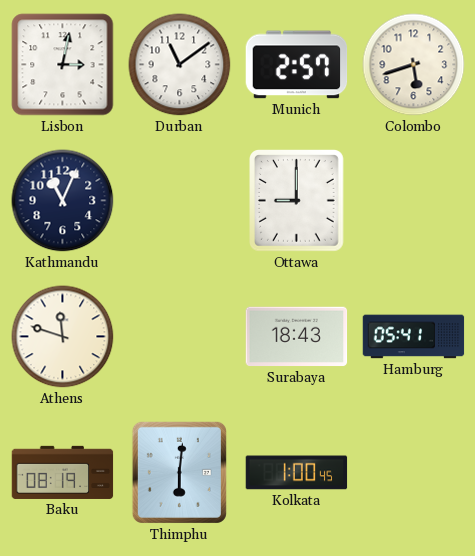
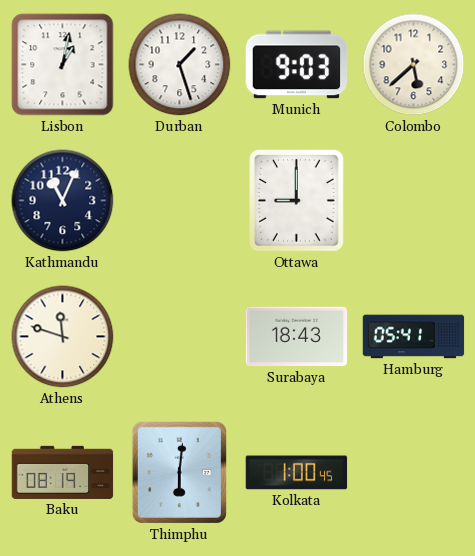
Lisbon: 3:02 -> 1:02 (63, 65)
Durban: 11:09 -> 1:27 (180, 65)
Munich: 2:57 -> 9:03 (297, 65)
Colombo: 5:42 -> 5:38 (414, 65)
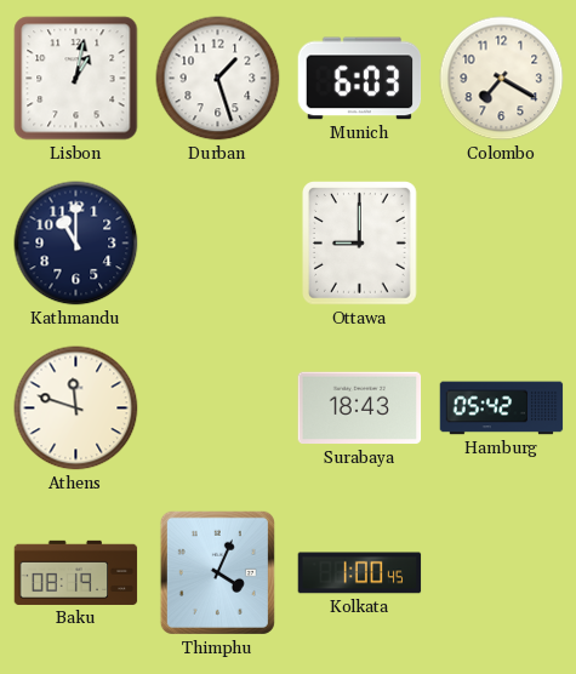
Munich: 9:03 -> 6:03 (360, 79)
Colombo: 5:38 -> 7:20 (502, 79)
Kathmandu: 11:04 -> 11:00 (76, 244)
Hamburg: 05:41 -> 05:42 (502, 409)
Thimphu: 6:01 -> 4:04 (217, 572)
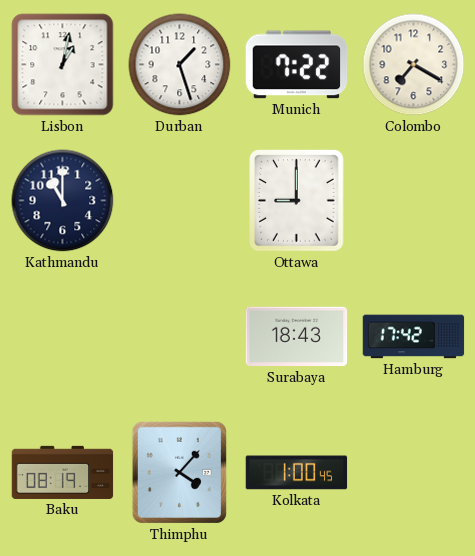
Munich: 6:03 -> 7:22 (297, 65)
Athens: 11:48 -> none (76, 409)
Hamburg: 05:42 -> 17:42 (414, 337)
Thimphu: 4:04 -> 4:07 (179, 472)
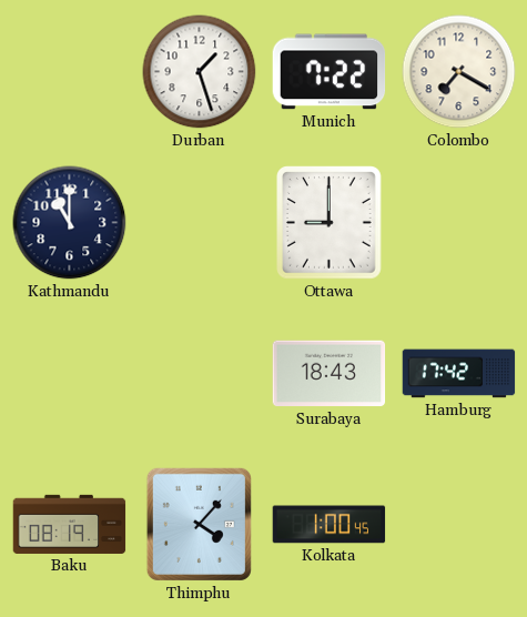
Lisbon: 1:02 -> none (63, 65)
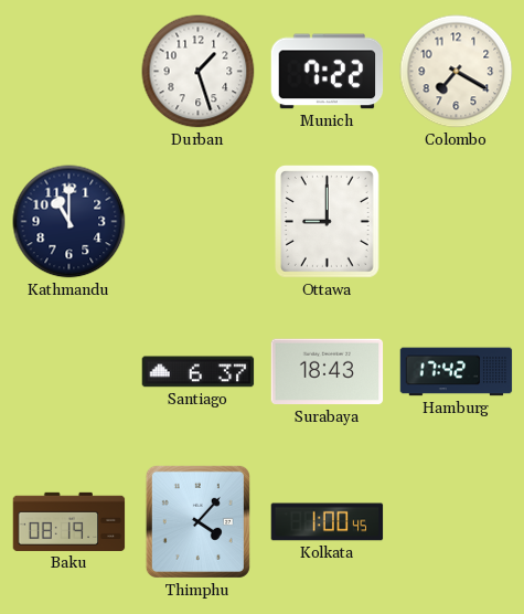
Santiago: none -> 6:37 (199, 372)
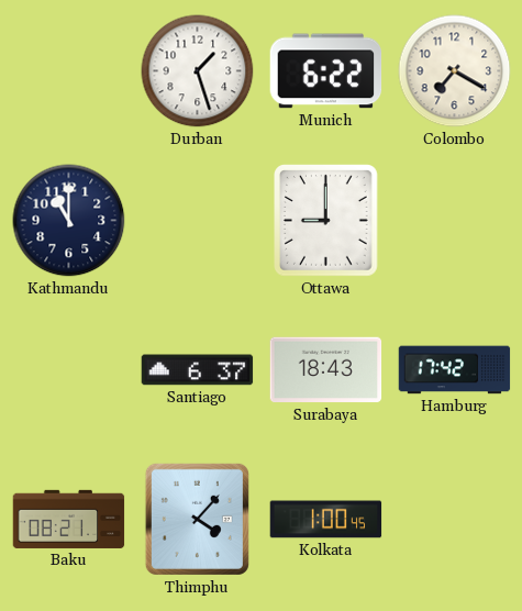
Munich: 7:22 -> 6:22 (326, 71)
Baku: 08:19 -> 08:21 (69, 519)
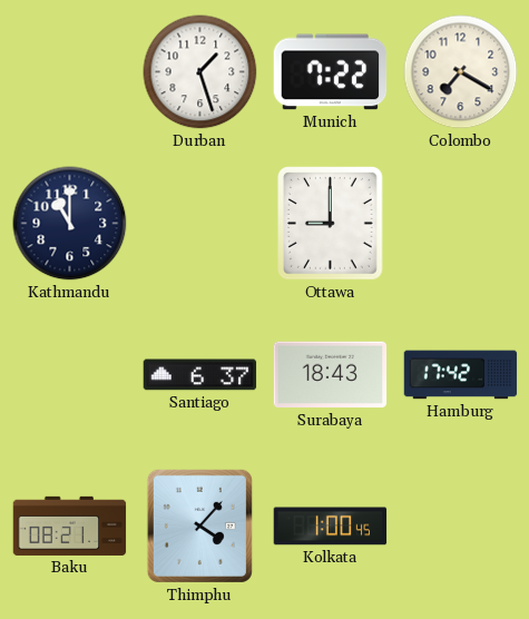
Munich: 6:22 -> 7:22 (331, 72)
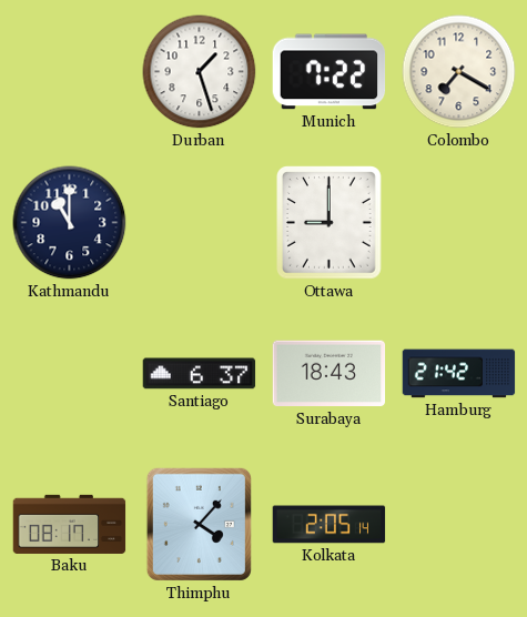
Hamburg: 17:42 -> 21:42 (459, 374)
Baku: 08:21 -> 08:17 (70, 524)
Kolkata: 1:00 -> 2:05 (330, 525)
